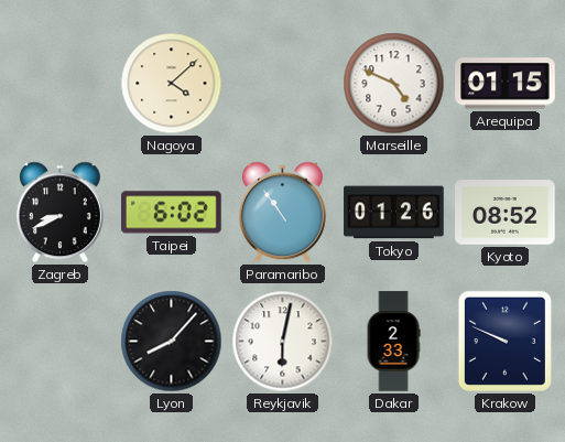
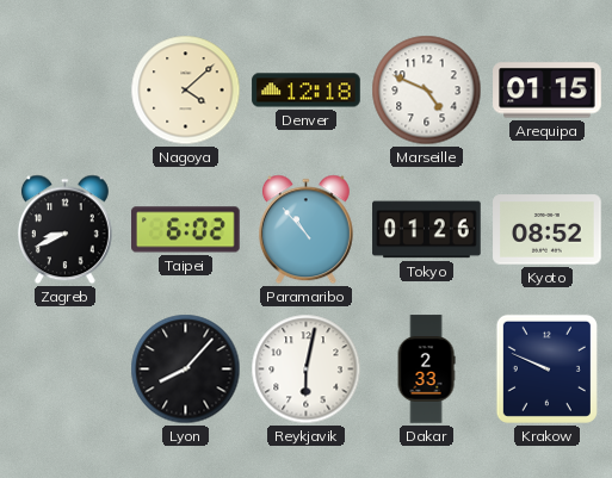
Denver: none -> 12:18 (307, 91)
Paramaribo: 10:54 -> 10:53 (305, 230)
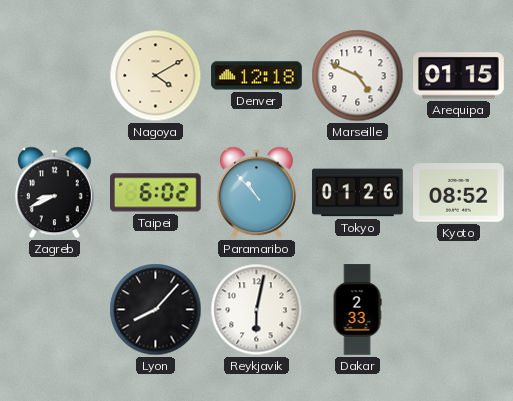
Nagoya: 4:08 -> 4:10 (156, 76)
Krakow: 9:49 -> none (546, 368)
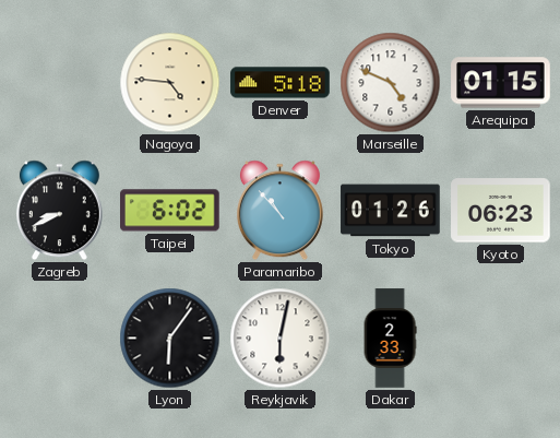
Nagoya: 4:10 -> 4:46 (170, 83)
Denver: 12:18 -> 5:18 (281, 83)
Kyoto: 08:52 -> 06:23 (501, 211)
Lyon: 8:07 -> 6:06 (170, 339)
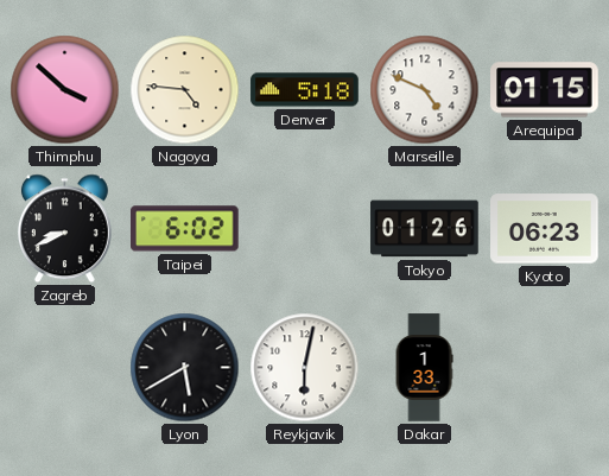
Thimphu: none -> 3:52 (65, 90)
Paramaribo: 10:53 -> none (279, 211)
Lyon: 6:06 -> 5:40 (185, 368)
Dakar: 2:33 -> 1:33 (424, 368)
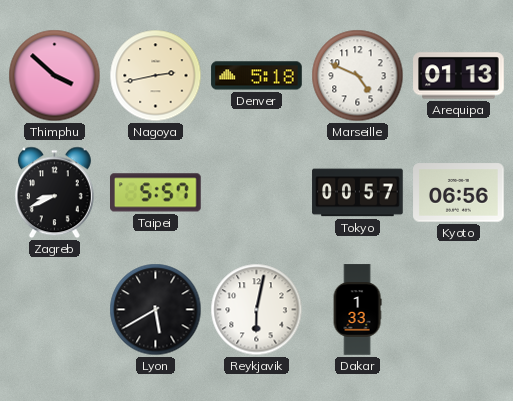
Nagoya: 4:46 -> 2:43 (156, 76)
Arequipa: 01:15 -> 01:13 (459, 76)
Taipei: 6:02 -> 5:57 (156, 193)
Tokyo: 01:26 -> 00:57 (358, 193)
Kyoto: 06:23 -> 06:56 (459, 193)
